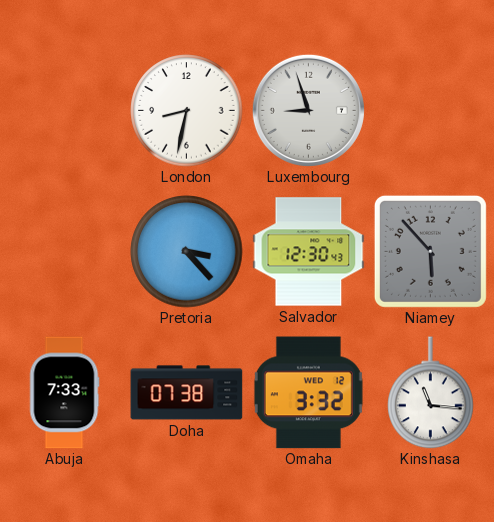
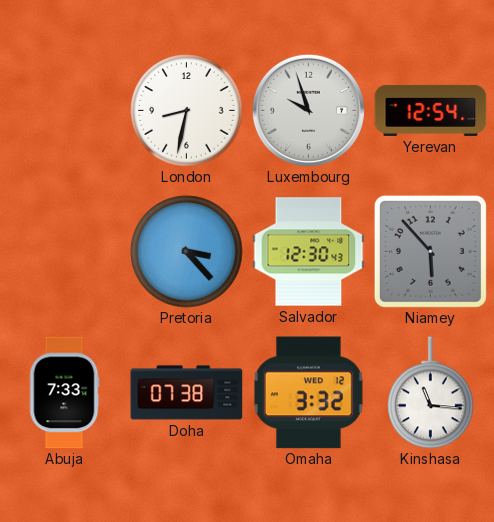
Luxembourg: 8:57 -> 9:57 (308, 110)
Yerevan: none -> 12:54 (431, 110)
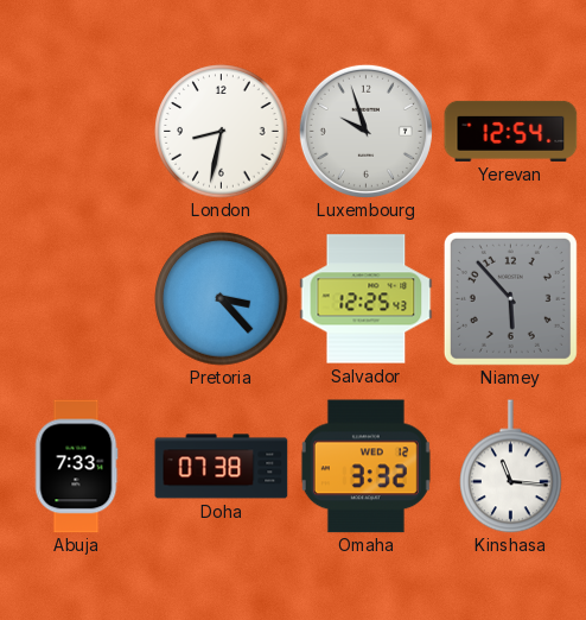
Salvador: 12:30 -> 12:25 (367, 299)
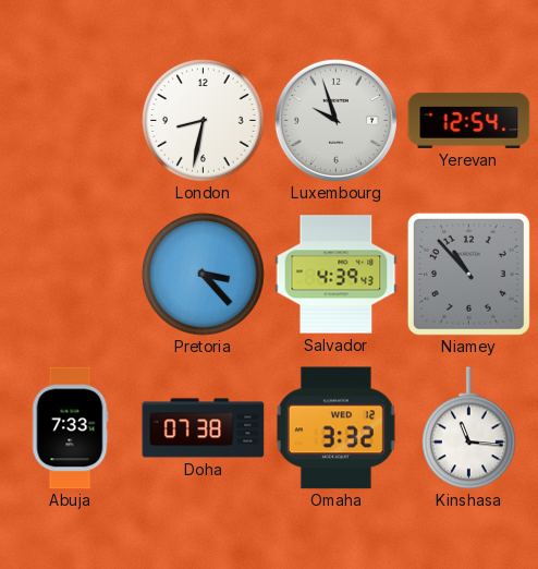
Salvador: 12:25 -> 4:39 (337, 275)
Niamey: 5:53 -> 10:53 (468, 274)
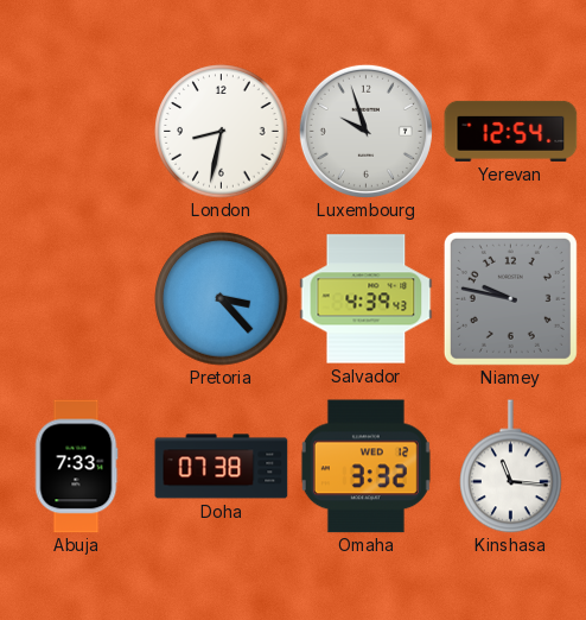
Niamey: 10:53 -> 9:47 (510, 298)
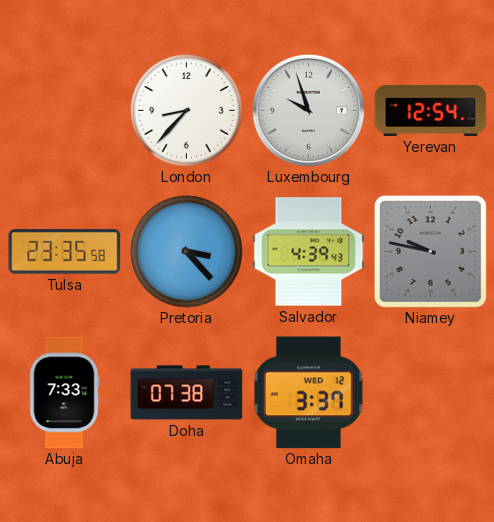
London: 8:32 -> 8:37 (187, 111)
Tulsa: none -> 23:35 (65, 252)
Omaha: 3:32 -> 3:37 (308, 393)
Kinshasa: 11:16 -> none (511, 467)
